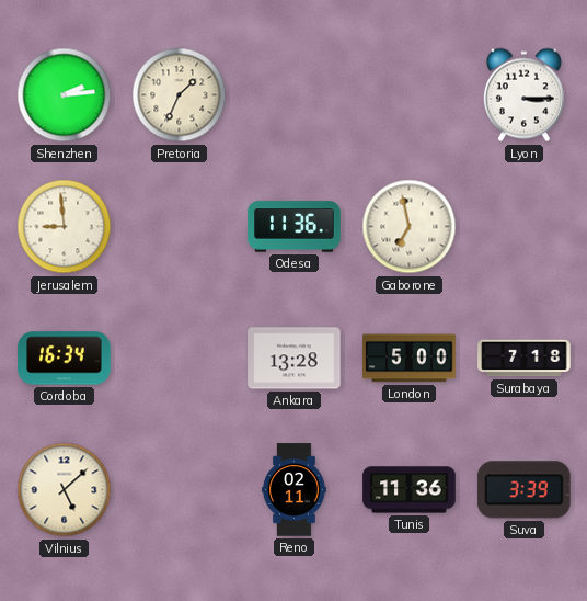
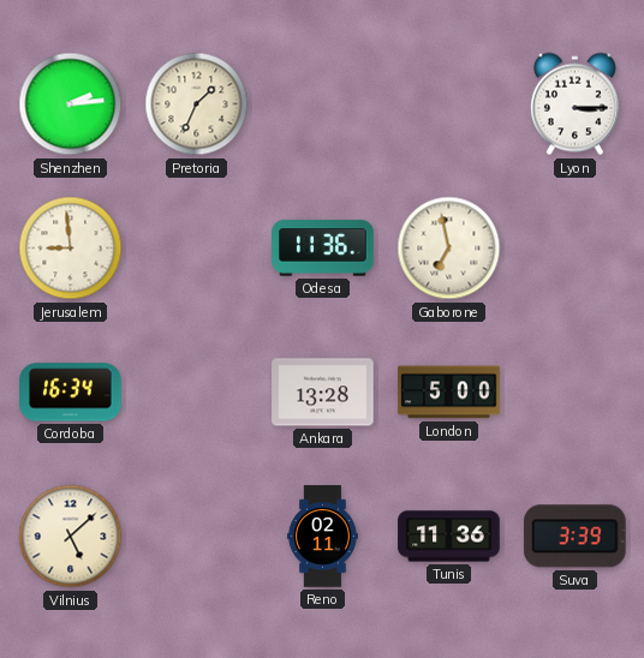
Surabaya: 7:18 -> none (525, 359)
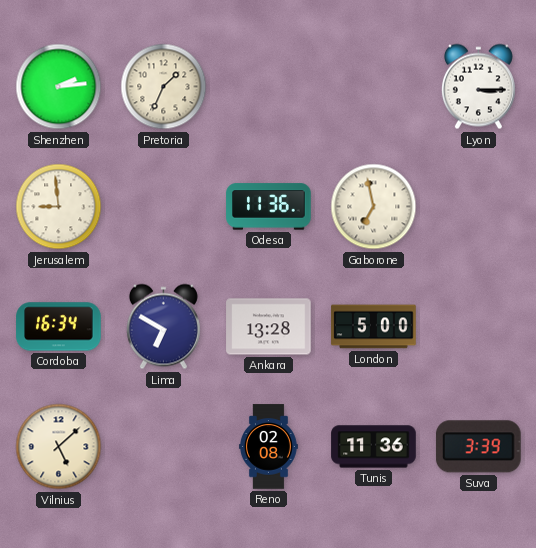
Lima: none -> 6:50 (163, 327)
Reno: 02:11 -> 02:08 (268, 447)
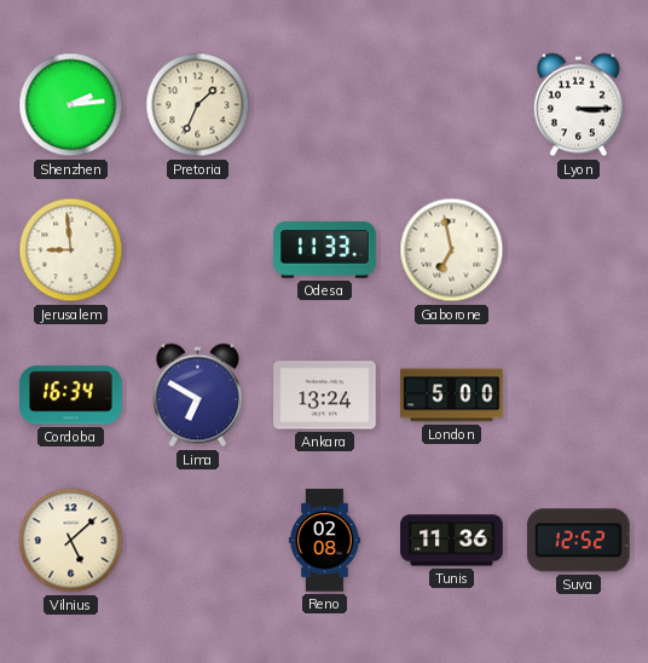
Odesa: 11:36 -> 11:33 (325, 250)
Ankara: 13:28 -> 13:24 (325, 396)
Suva: 3:39 -> 12:52 (578, 541)
